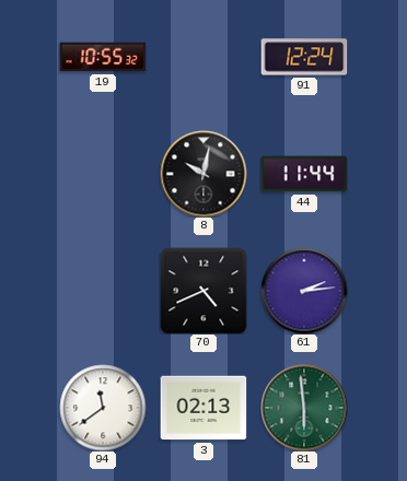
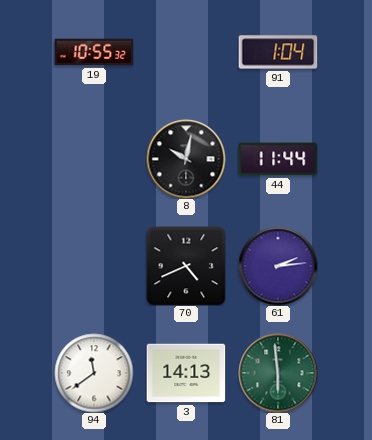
91: 12:24 -> 1:04 (278, 52)
3: 02:13 -> 14:13 (186, 373)
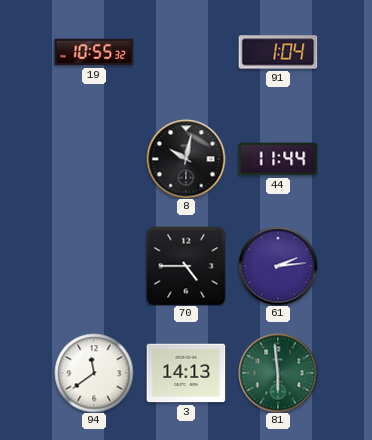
70: 4:41 -> 4:45 (186, 266)
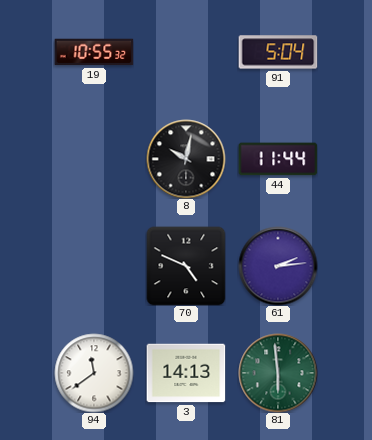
91: 1:04 -> 5:04 (278, 52)
70: 4:45 -> 4:49 (186, 266)
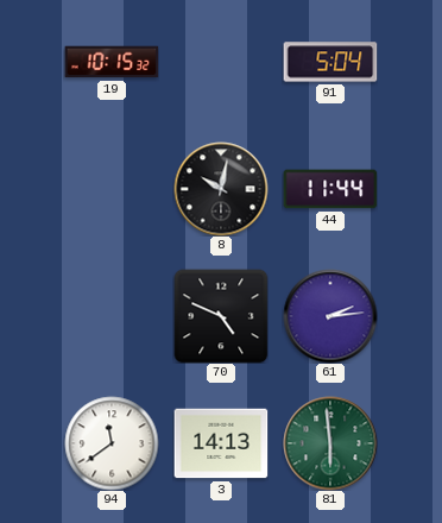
19: 10:55 -> 10:15 (112, 62)
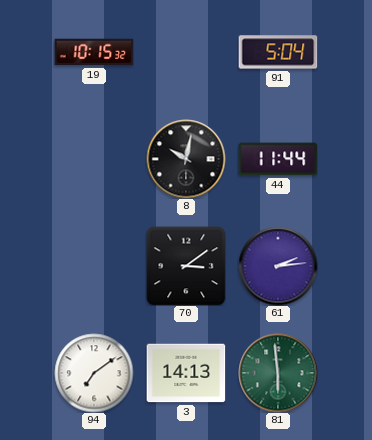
70: 4:49 -> 3:09 (186, 266)
94: 11:39 -> 7:09 (94, 373)
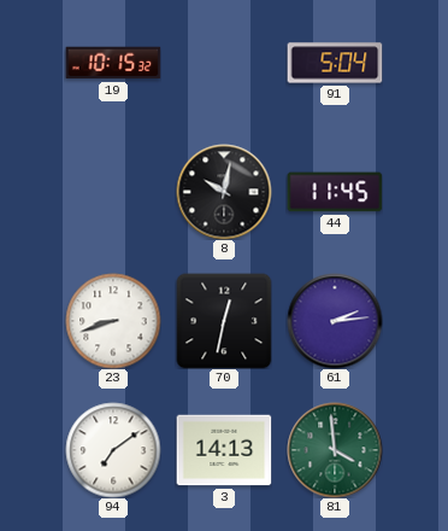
44: 11:44 -> 11:45 (335, 192)
23: none -> 8:42 (113, 321)
70: 3:09 -> 12:32 (224, 321)
81: 5:59 -> 3:59 (335, 450)
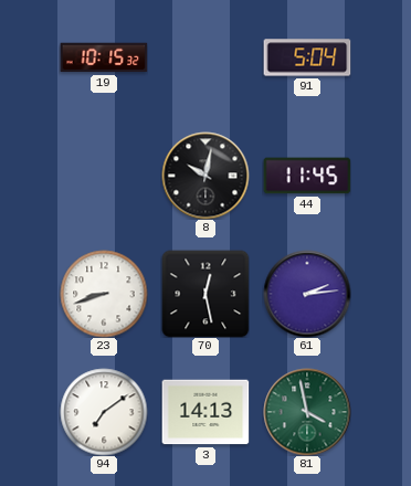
70: 12:32 -> 12:28 (205, 294)
81: 3:59 -> 3:58 (307, 412)
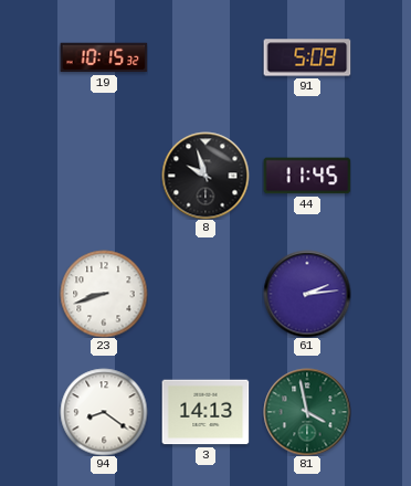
91: 5:04 -> 5:09 (307, 57)
8: 10:02 -> 9:57 (205, 176)
70: 12:28 -> none (205, 294)
94: 7:09 -> 8:21 (104, 412)
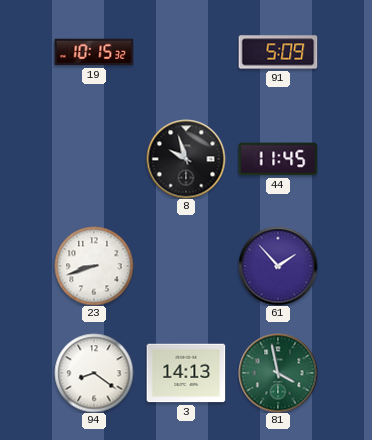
61: 2:14 -> 1:53 (278, 266)
